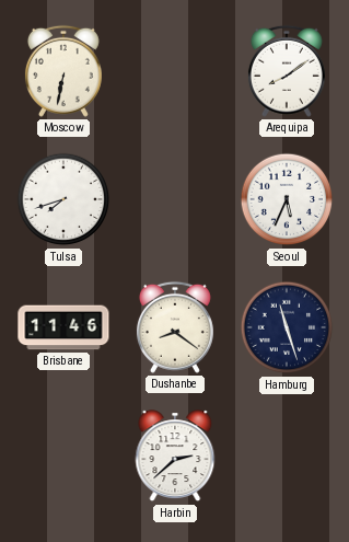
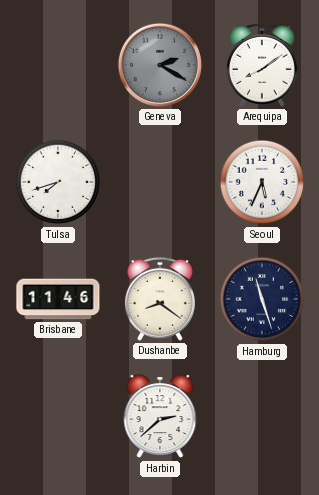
Moscow: 6:32 -> none (63, 71)
Geneva: none -> 2:20 (160, 65)
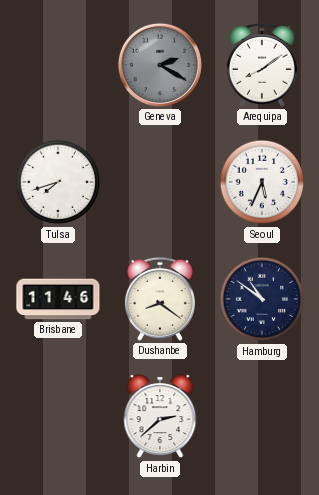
Hamburg: 11:27 -> 10:51 (262, 299)
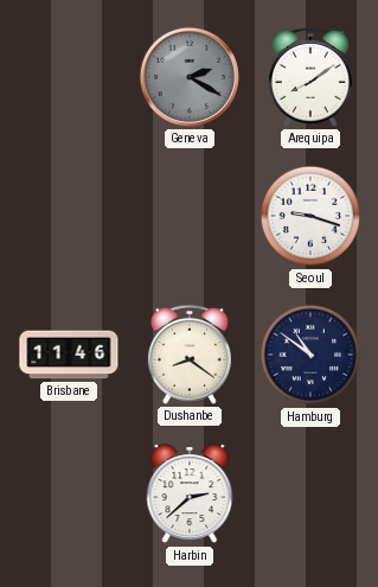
Tulsa: 7:42 -> none (58, 182)
Seoul: 5:34 -> 9:18 (310, 216)
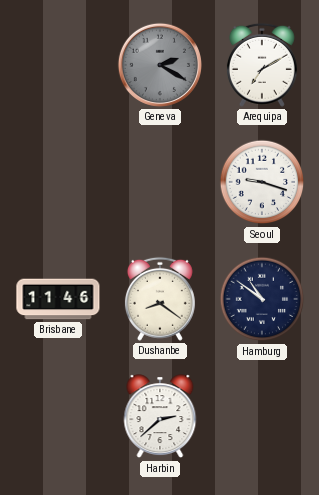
Arequipa: 8:09 -> 7:10 (262, 65)
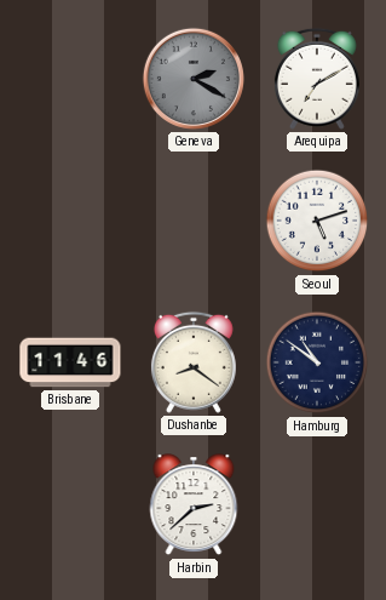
Seoul: 9:18 -> 5:12 (317, 221)
